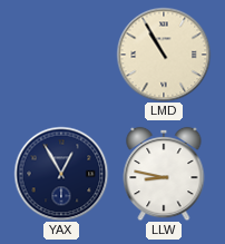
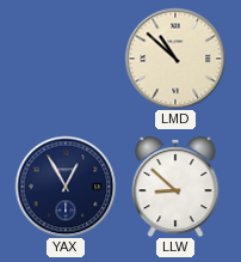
LMD: 10:55 -> 10:52 (175, 59)
LLW: 8:47 -> 8:52 (175, 187)
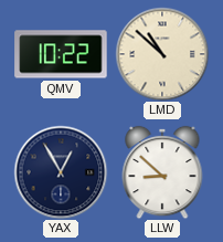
QMV: none -> 10:22 (61, 54)
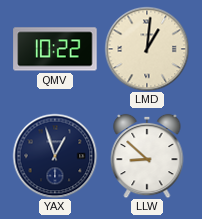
LMD: 10:52 -> 1:01 (147, 49)
YAX: 12:55 -> 12:57 (55, 156)
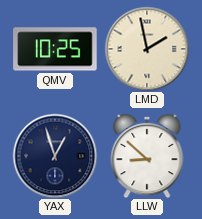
QMV: 10:22 -> 10:25 (55, 49)
LMD: 1:01 -> 1:58 (147, 49)
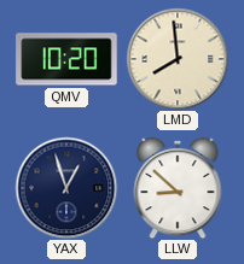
QMV: 10:25 -> 10:20 (66, 59)
LMD: 1:58 -> 7:59 (178, 59)
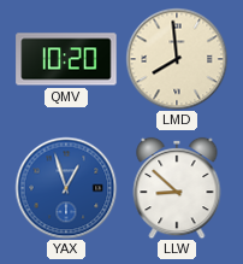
YAX dial: navy -> blue (66, 188)
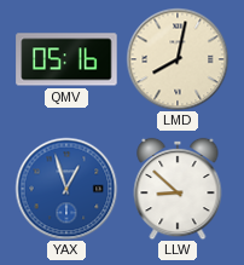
QMV: 10:20 -> 05:16 (66, 59)
LMD: 7:59 -> 8:02 (178, 59)
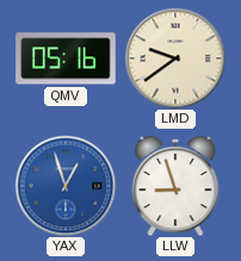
LMD: 8:02 -> 9:39 (175, 58)
LLW: 8:52 -> 8:57 (175, 186)
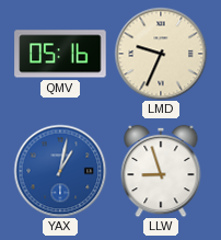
LMD: 9:39 -> 9:34 (161, 54)
YAX: 12:57 -> 1:02 (60, 171)
